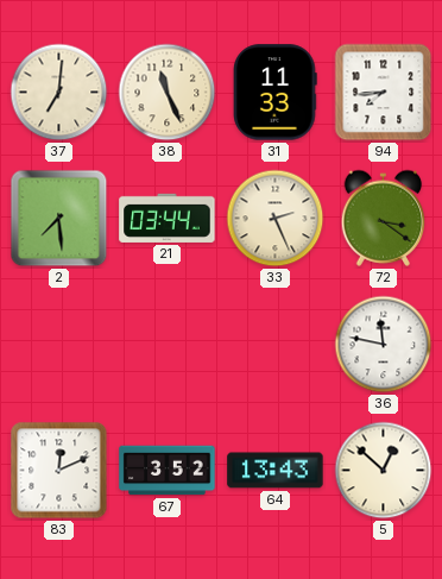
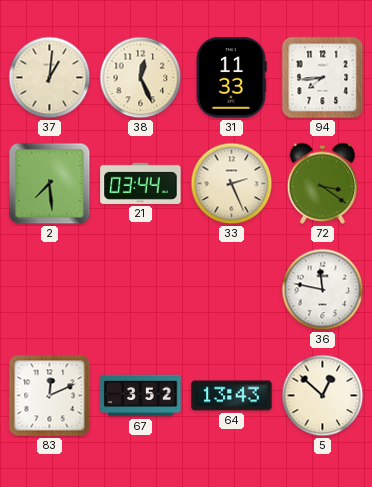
37: 7:01 -> 1:01 (50, 78)
38: 11:26 -> 12:26 (141, 78)
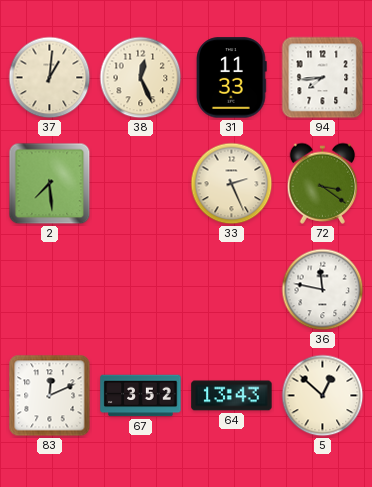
21: 03:44 -> none (141, 183)
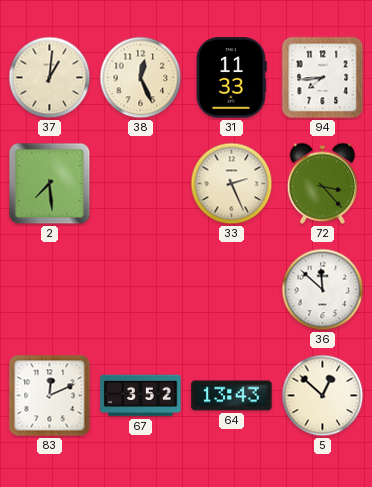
72: 3:21 -> 3:23 (323, 183)
36: 11:47 -> 11:52 (323, 290)
